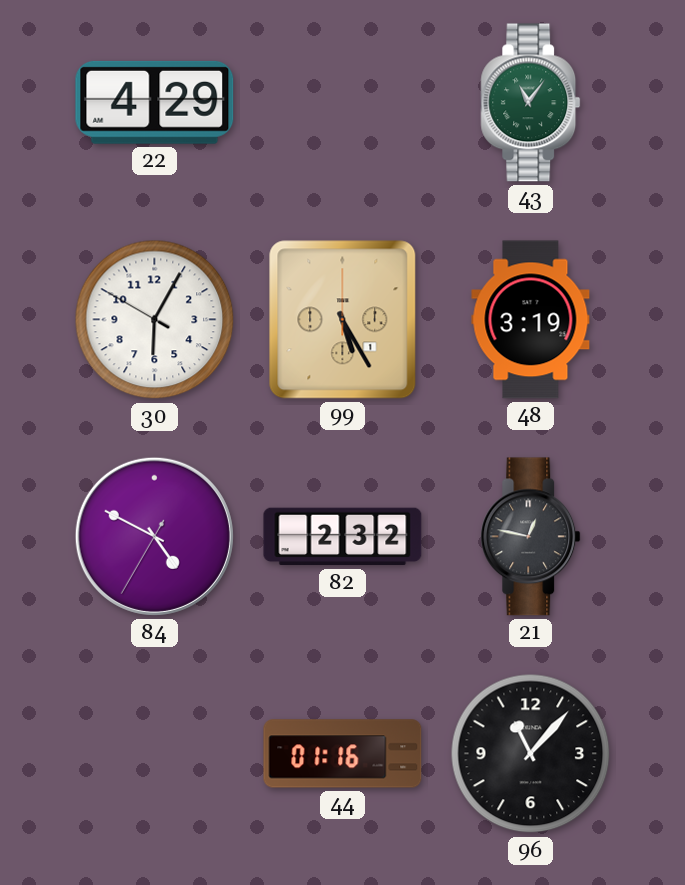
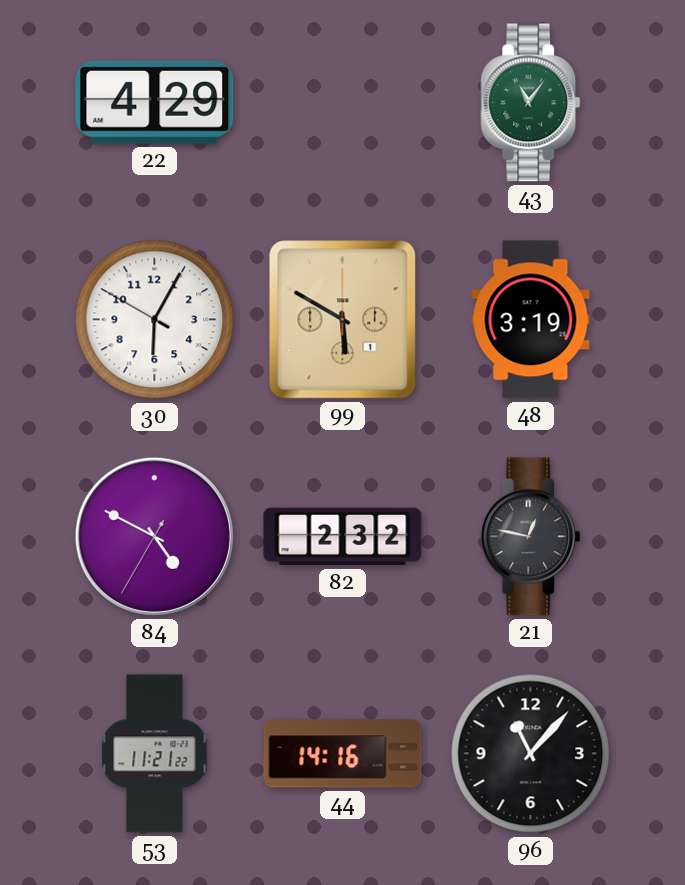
99: 5:25 -> 5:50 (343, 320)
53: none -> 11:21 (155, 754)
44: 01:16 -> 14:16 (343, 754)
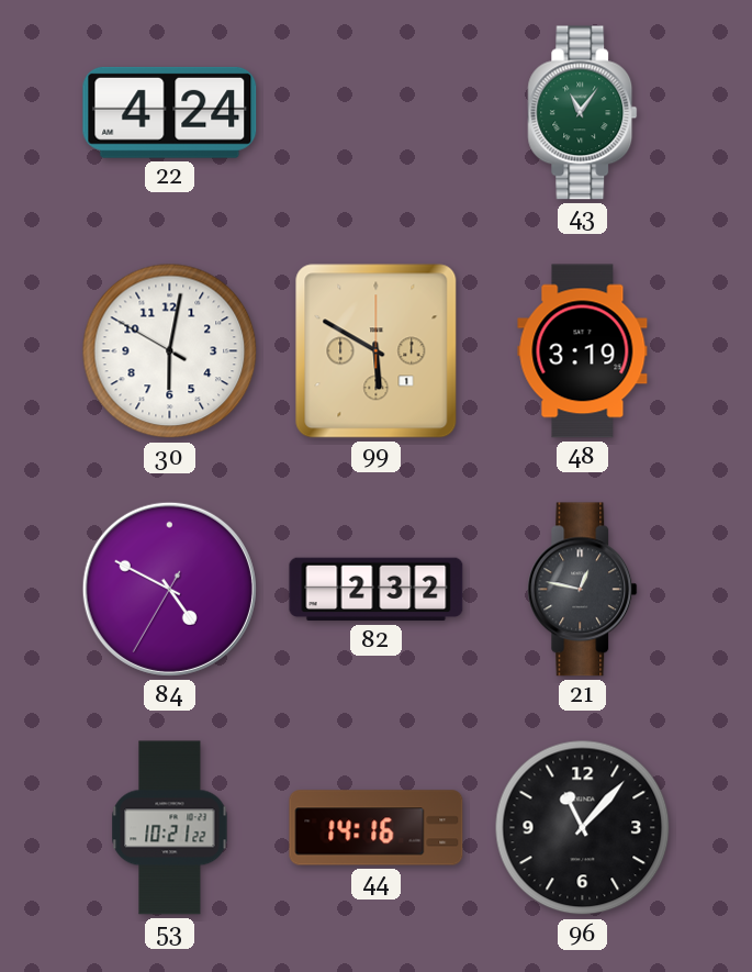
22: 4:29 -> 4:24 (170, 112)
30: 6:04 -> 6:01 (170, 351)
53: 11:21 -> 10:21 (170, 828)
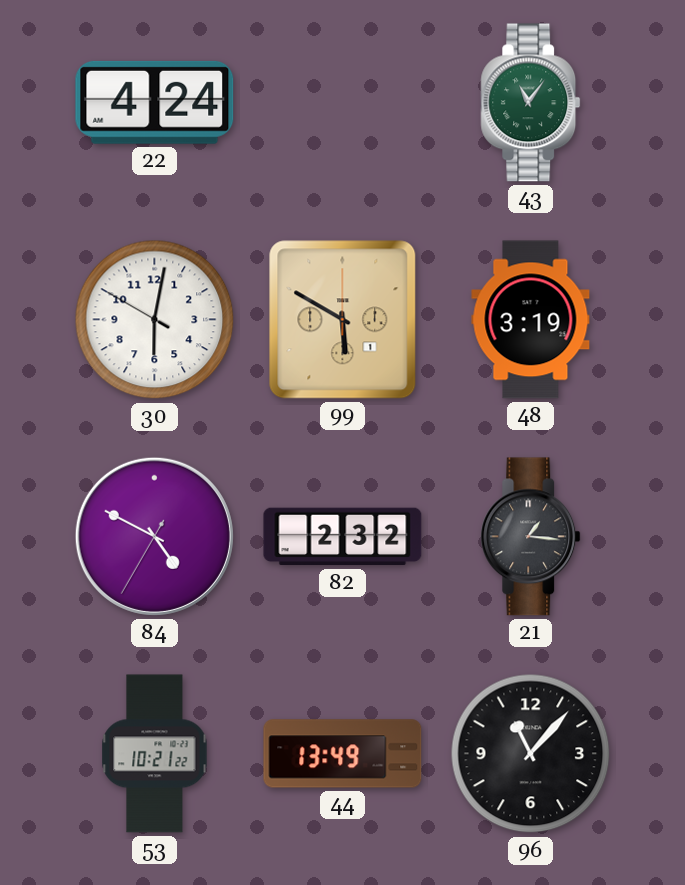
21: 12:47 -> 1:16 (531, 537)
44: 14:16 -> 13:49 (343, 754)
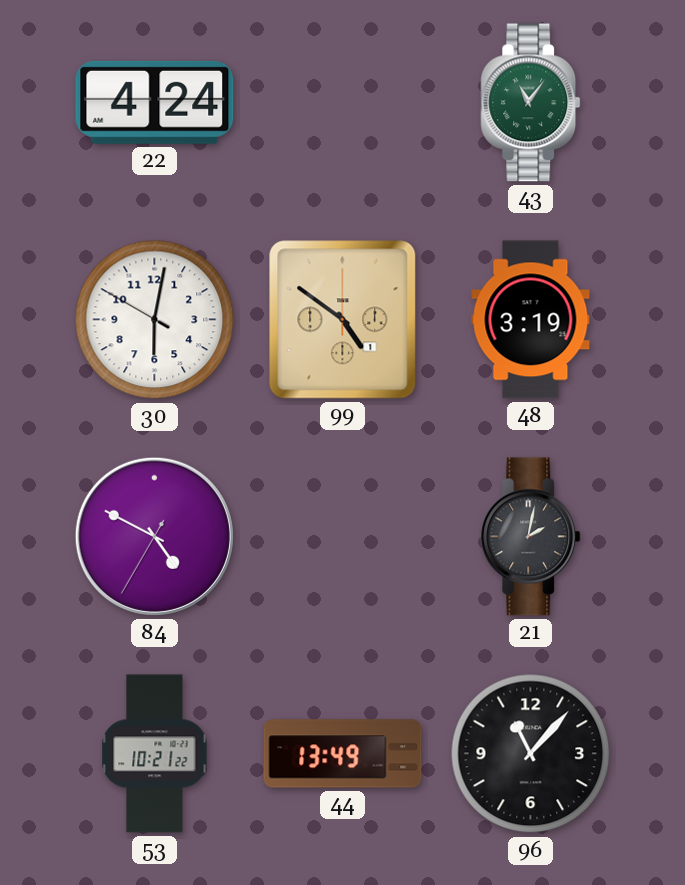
99: 5:50 -> 4:51 (343, 320)
82: 2:32 -> none (343, 537)
21: 1:16 -> 2:02 (531, 537)
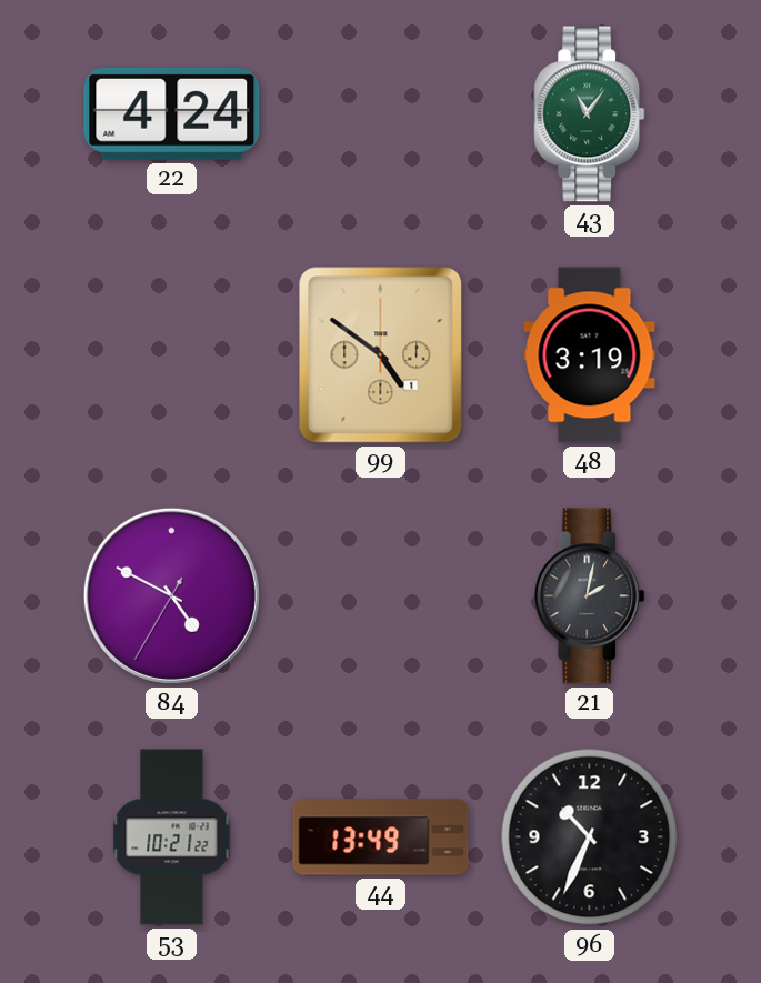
30: 6:01 -> none (155, 320)
96: 11:07 -> 10:34 (590, 837)
